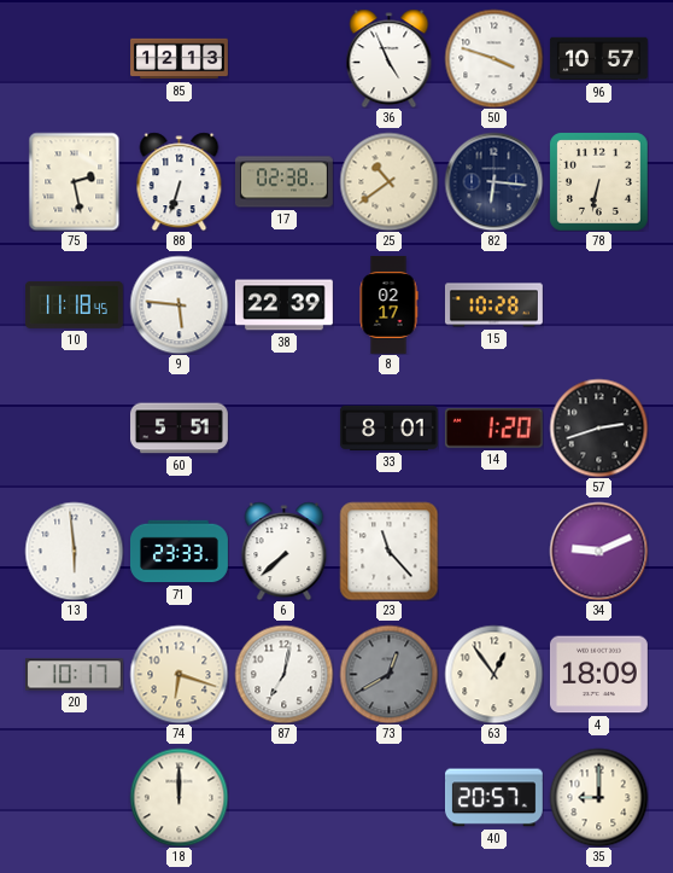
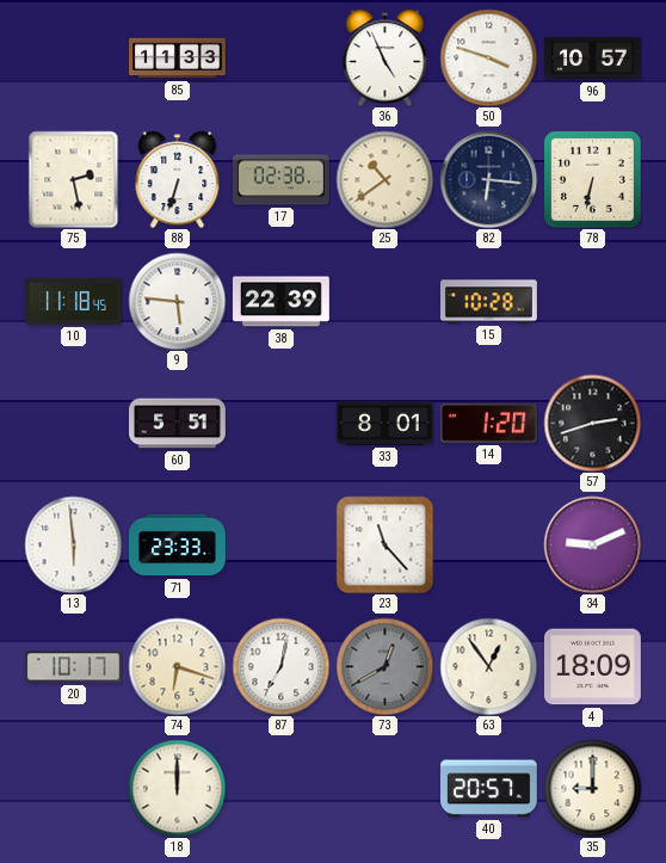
85: 12:13 -> 11:33 (178, 58)
8: 02:17 -> none (388, 304)
6: 7:38 -> none (285, 551)
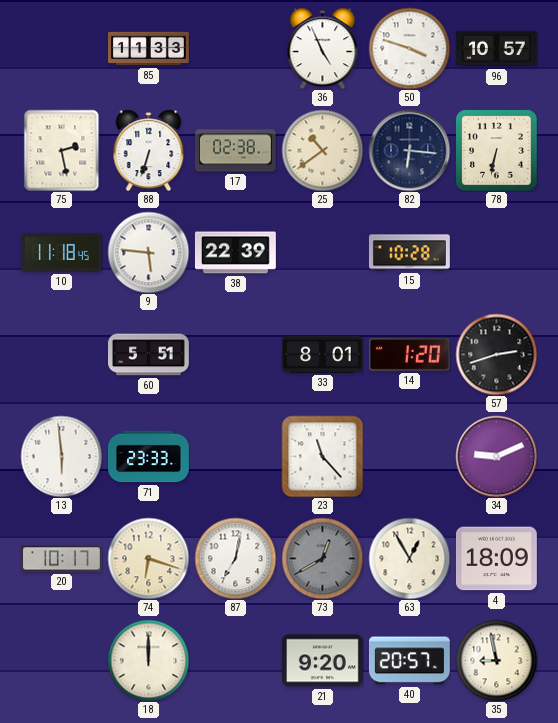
63: 12:54 -> 12:55 (409, 558)
21: none -> 9:20 (322, 661)
35: 9:00 -> 8:58 (496, 660)
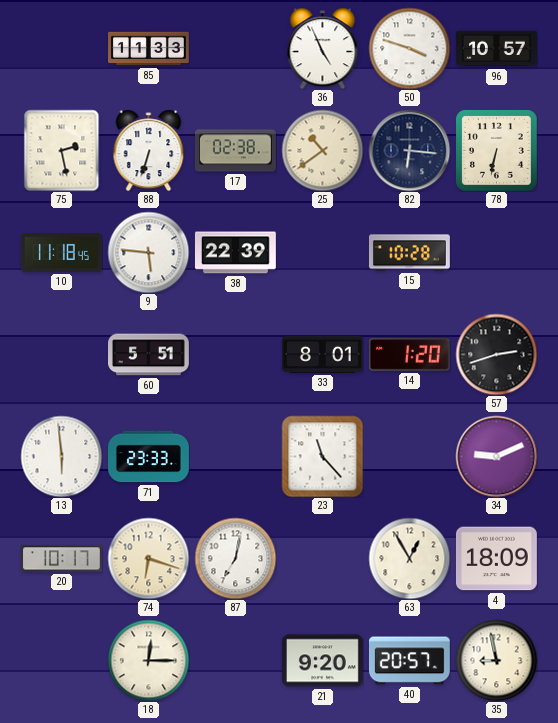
73: 12:40 -> none (322, 558)
18: 12:00 -> 12:15 (148, 660)
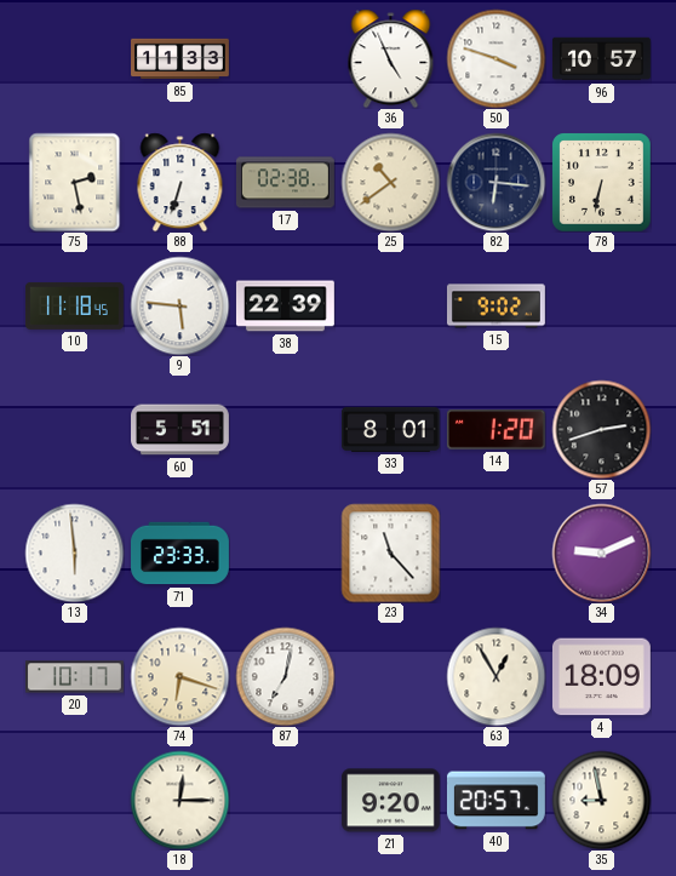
15: 10:28 -> 9:02 (497, 307)
